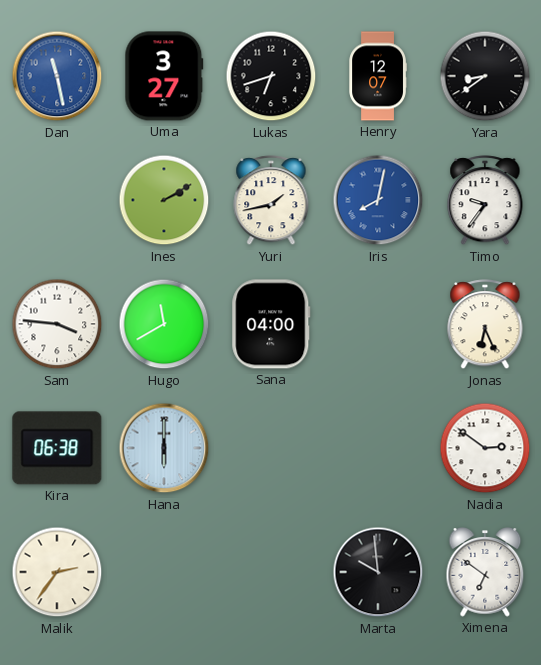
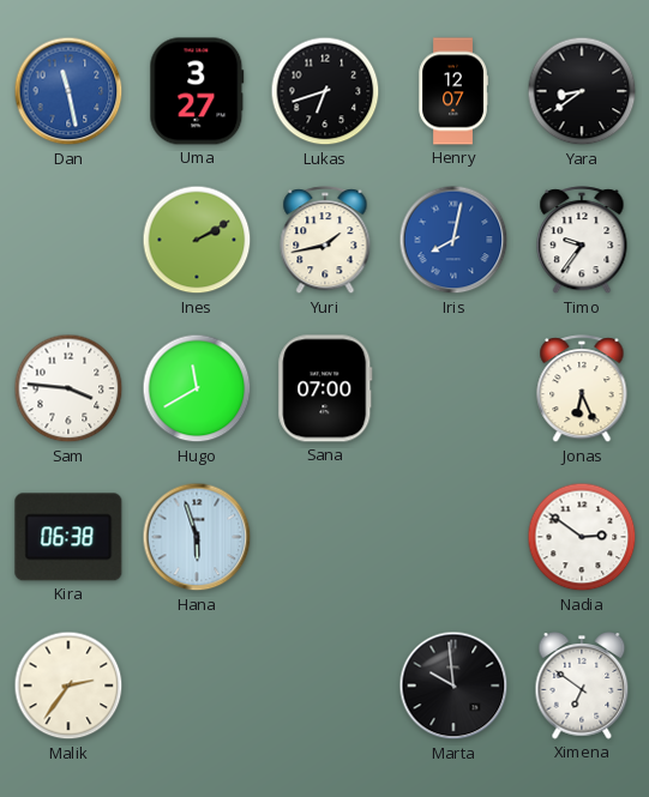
Sana: 04:00 -> 07:00 (325, 388)
Hana: 6:00 -> 5:57 (197, 537)
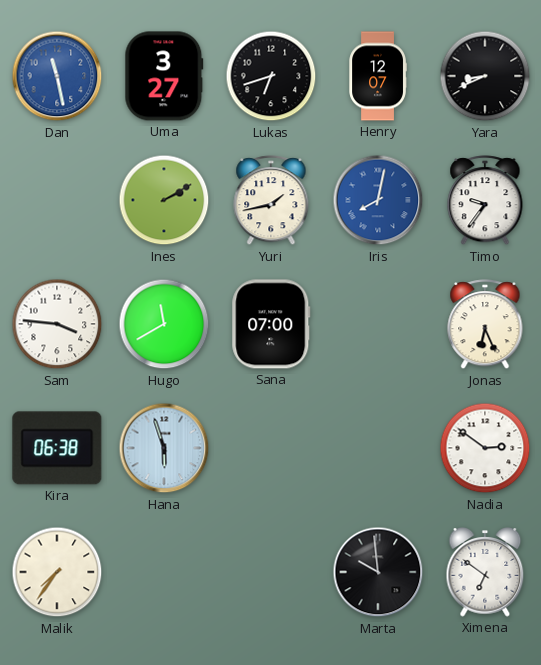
Yara: 8:39 -> 8:41 (485, 76)
Malik: 2:36 -> 7:36 (57, 572)
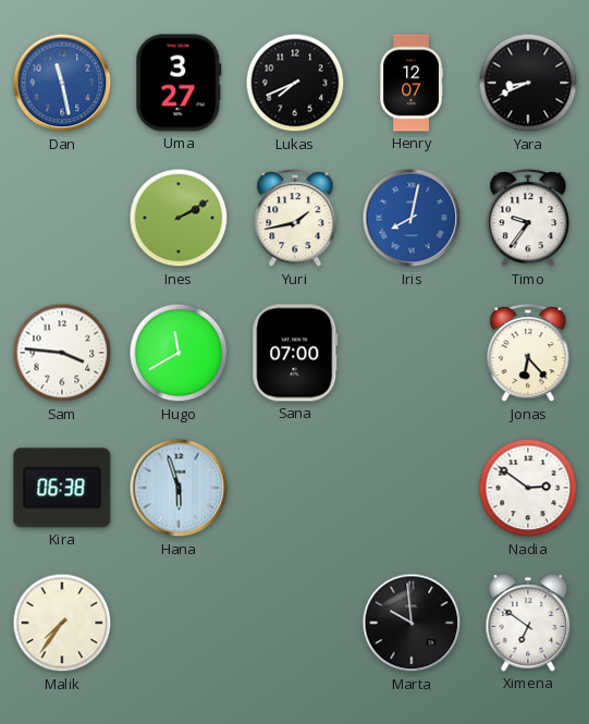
Lukas: 6:42 -> 7:41 (295, 83)
Jonas: 6:26 -> 6:23 (528, 354)
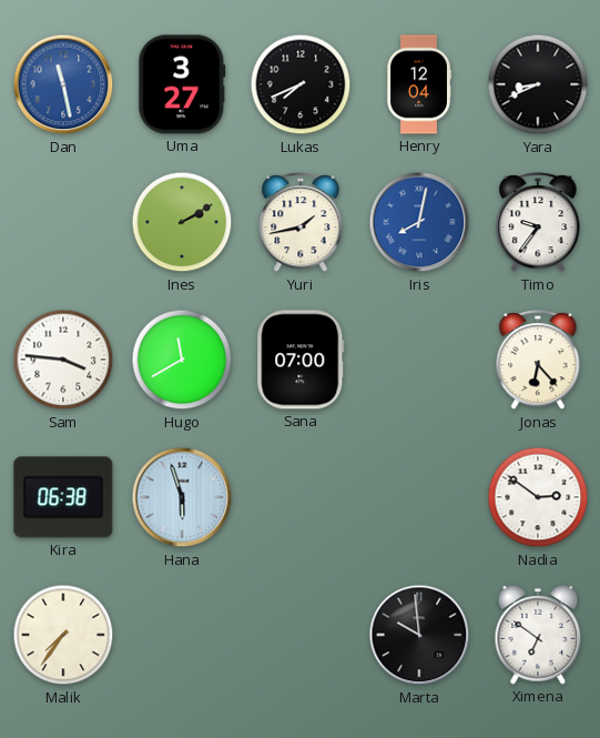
Henry: 12:07 -> 12:04 (419, 84)
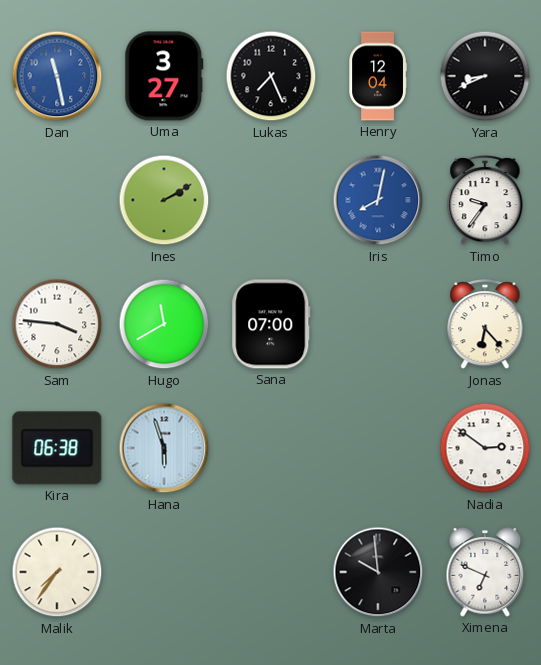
Lukas: 7:41 -> 7:26 (271, 76)
Yuri: 1:43 -> none (301, 223)
Ximena: 6:51 -> 6:49 (485, 572)
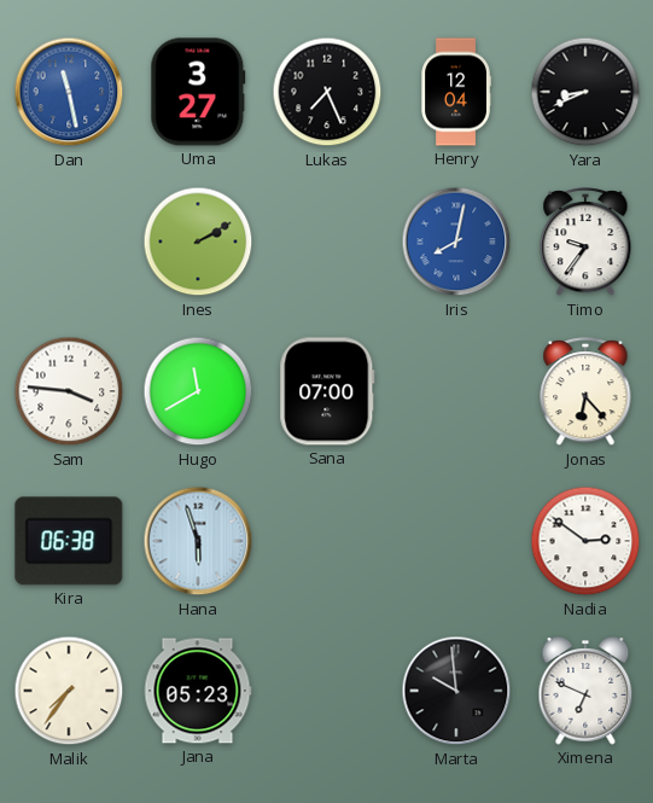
Jana: none -> 05:23 (198, 691)
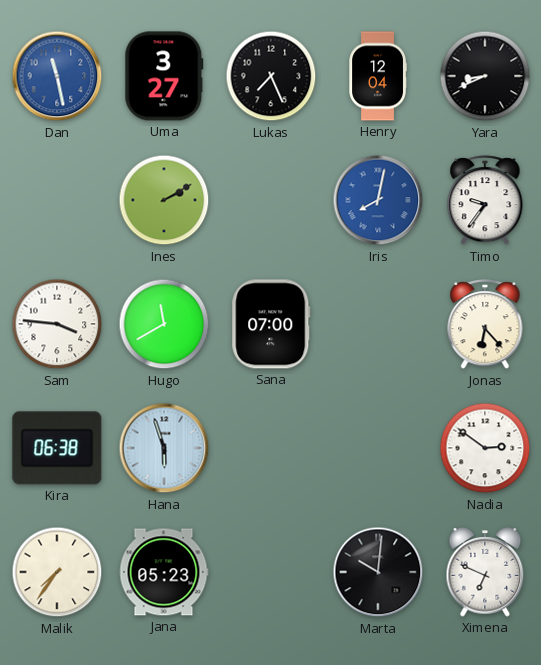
Marta: 9:59 -> 10:01 (378, 572)
